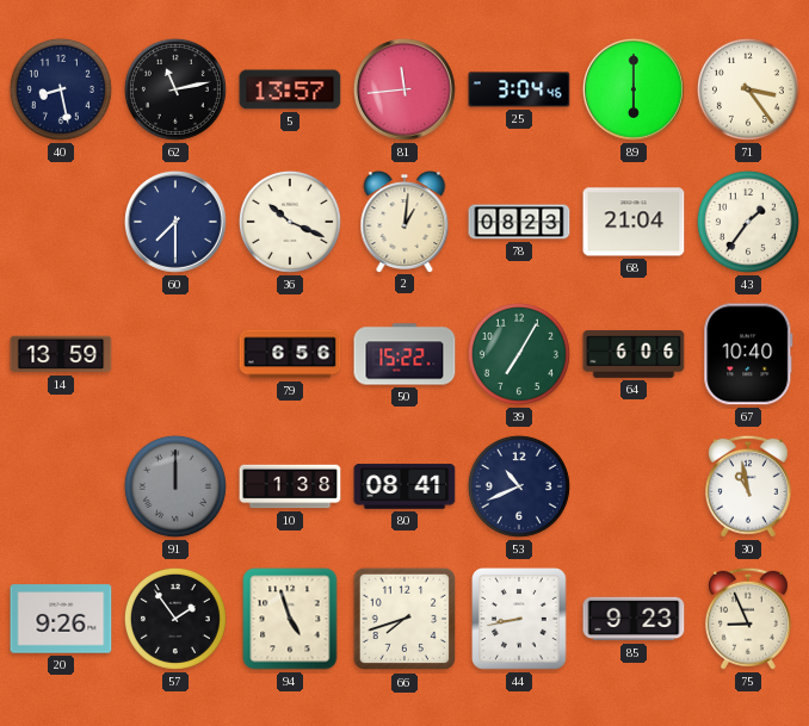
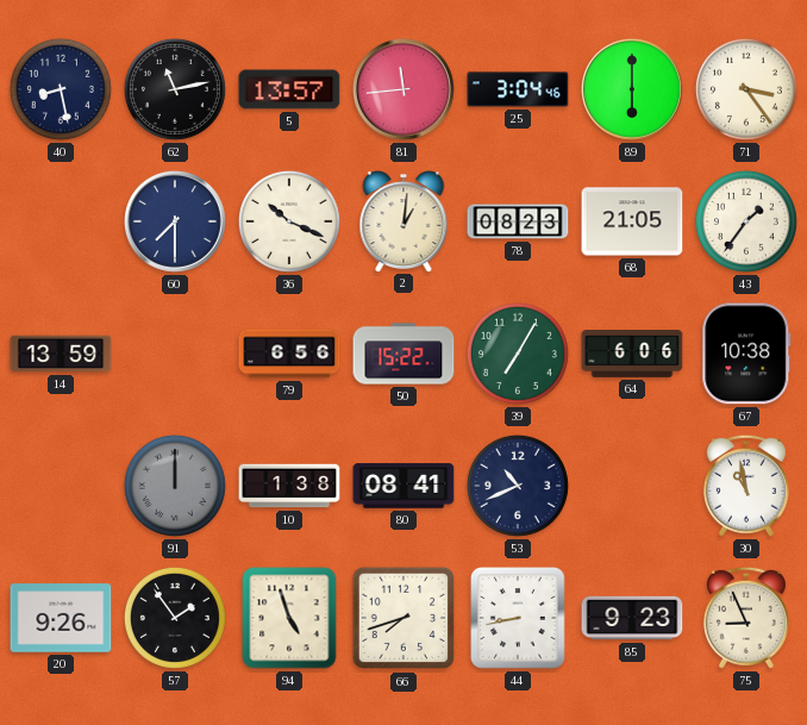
68: 21:04 -> 21:05 (632, 221)
67: 10:40 -> 10:38 (746, 354)
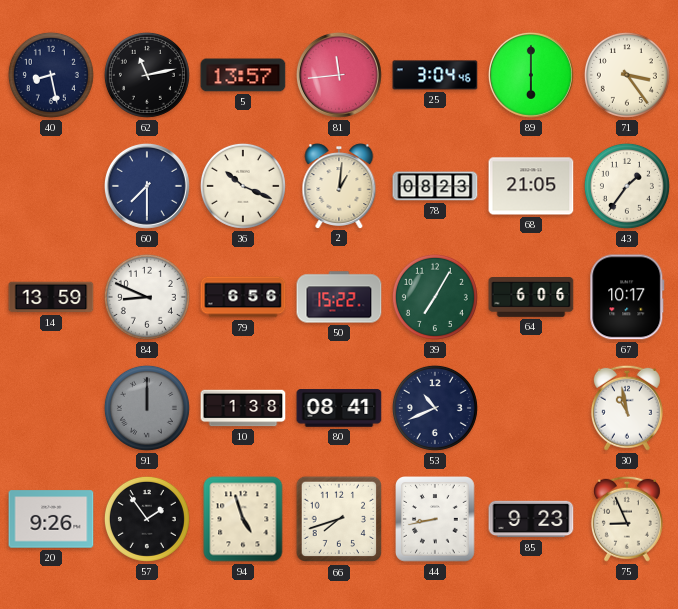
84: none -> 8:49 (147, 297)
67: 10:38 -> 10:17 (627, 297)
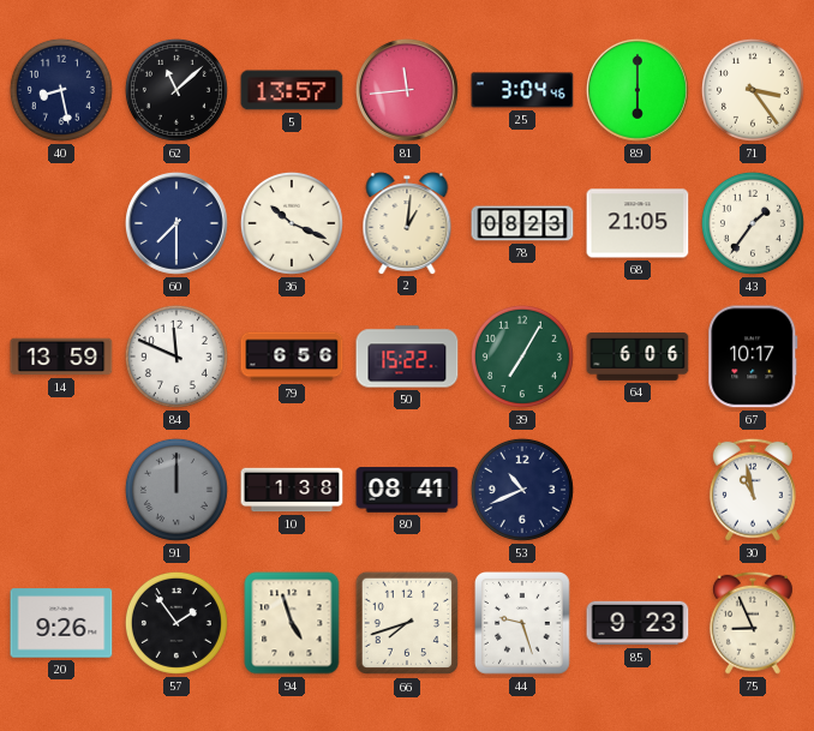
62: 11:13 -> 11:08 (176, 90)
84: 8:49 -> 11:49 (176, 356)
44: 8:43 -> 9:27 (523, 624)
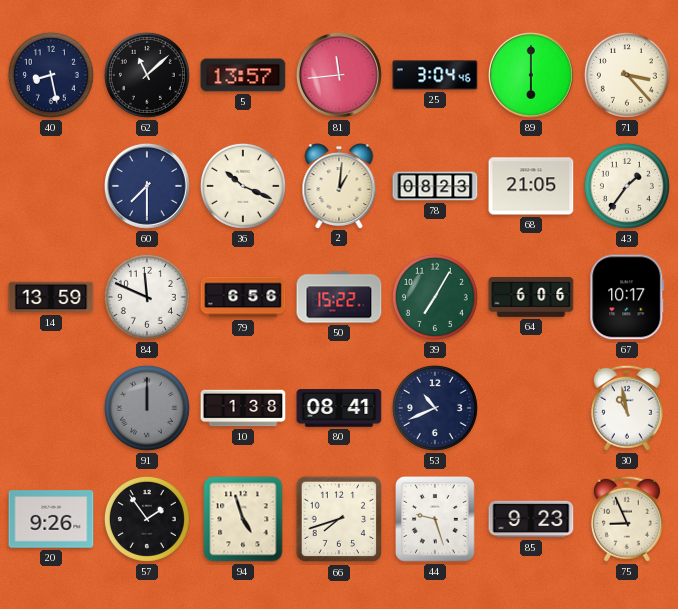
71: 3:24 -> 3:23 (627, 75)
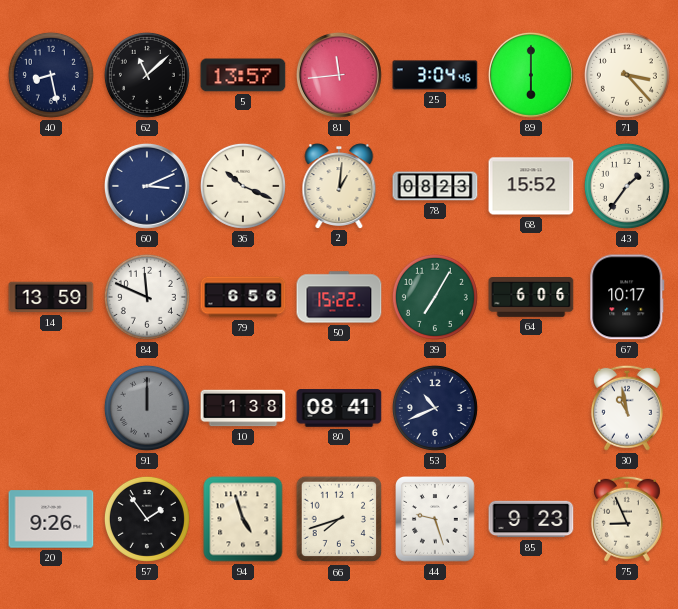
60: 7:30 -> 3:11 (147, 186)
68: 21:05 -> 15:52 (531, 186)
